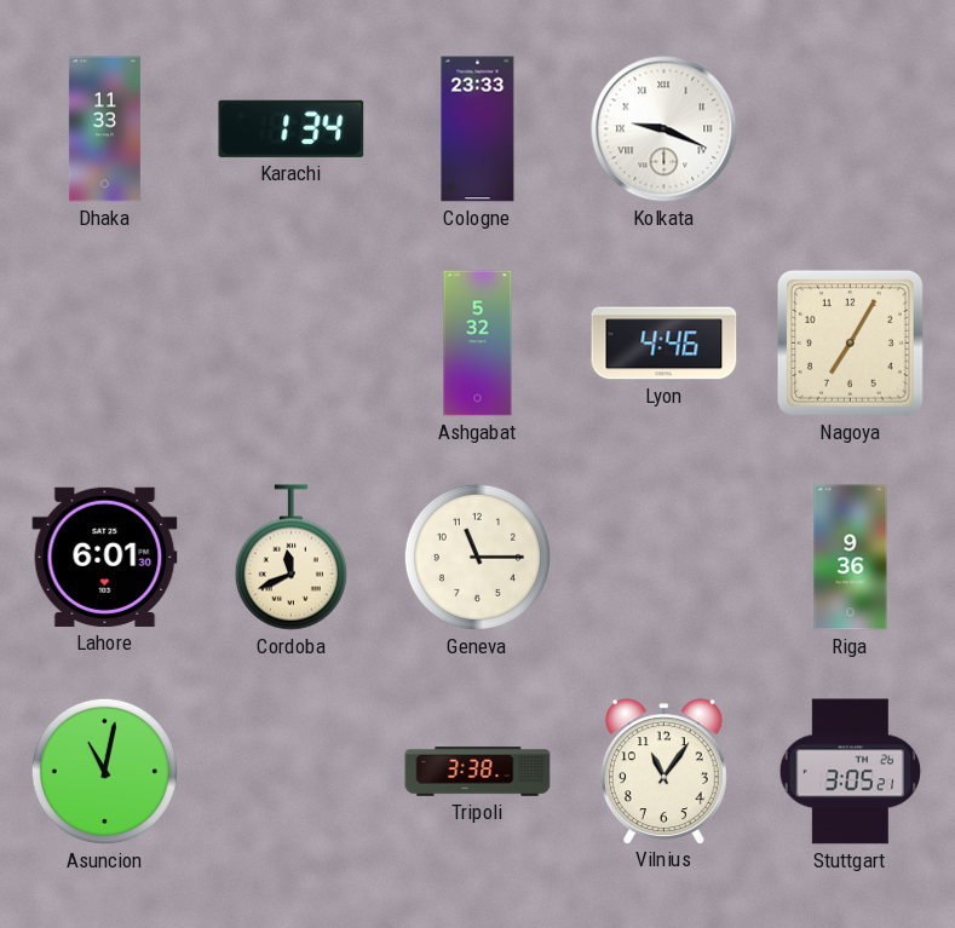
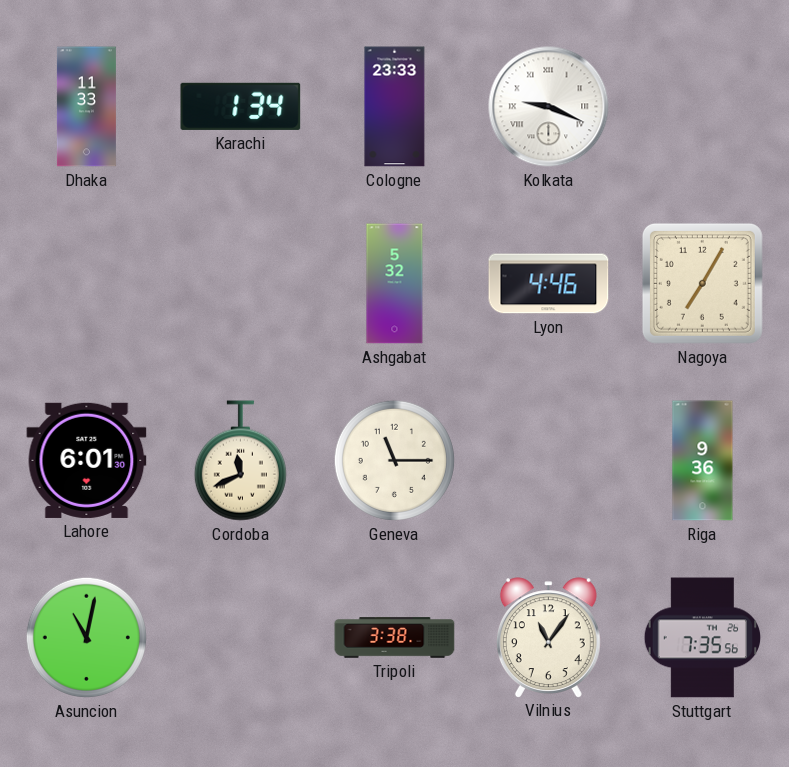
Stuttgart: 3:05 -> 7:35 (702, 638)
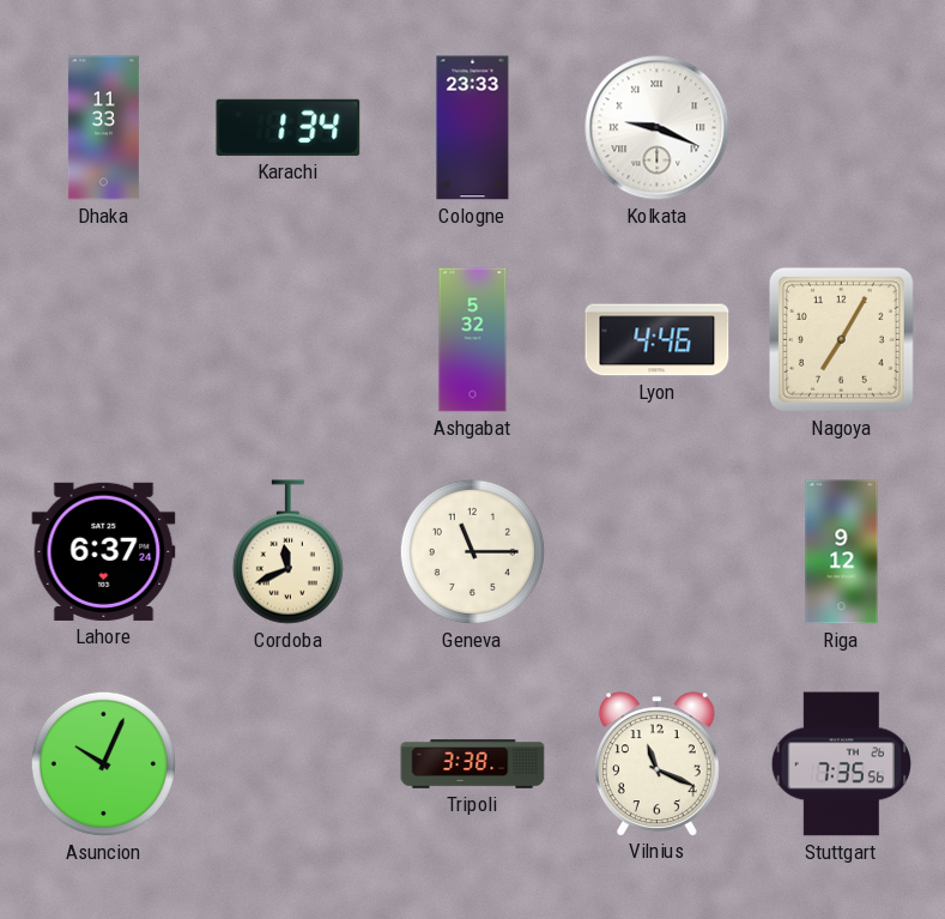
Lahore: 6:01 -> 6:37 (104, 551)
Riga: 9:36 -> 9:12 (842, 552)
Asuncion: 11:02 -> 10:04 (103, 763)
Vilnius: 11:06 -> 11:19 (656, 763)
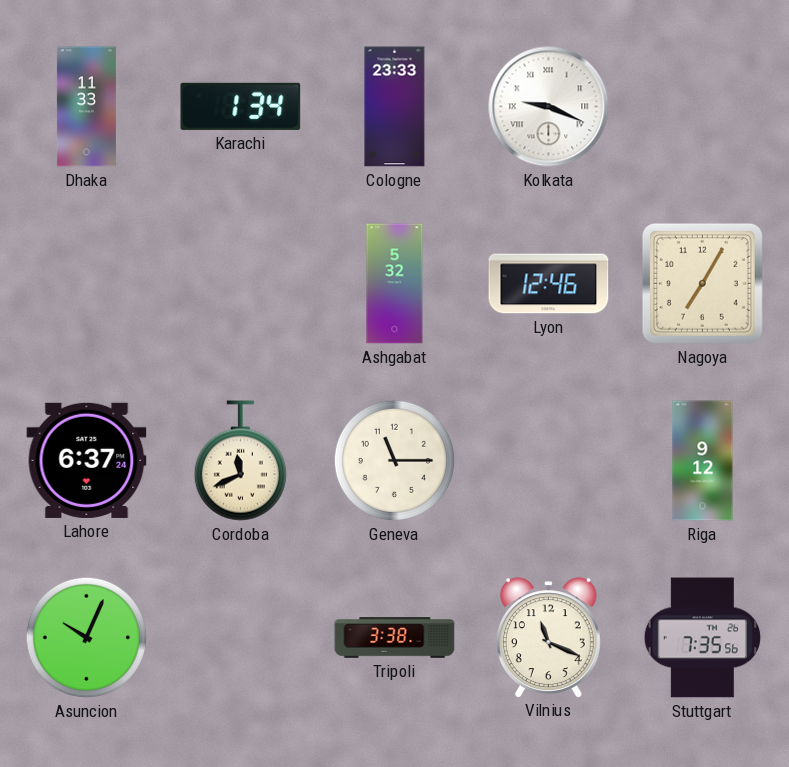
Lyon: 4:46 -> 12:46 (549, 284)
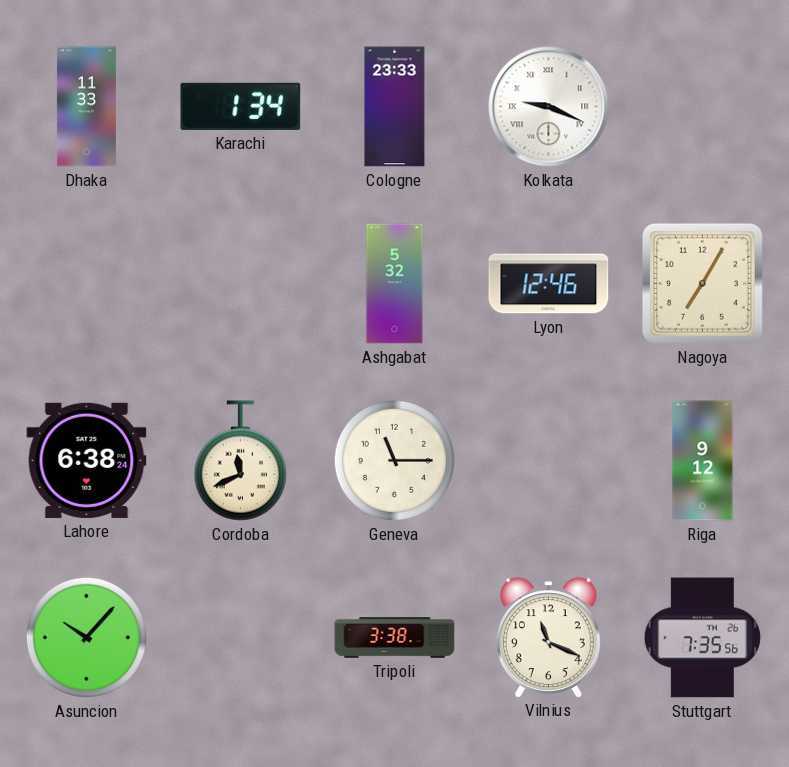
Lahore: 6:37 -> 6:38 (87, 460)
Asuncion: 10:04 -> 10:07 (86, 637)
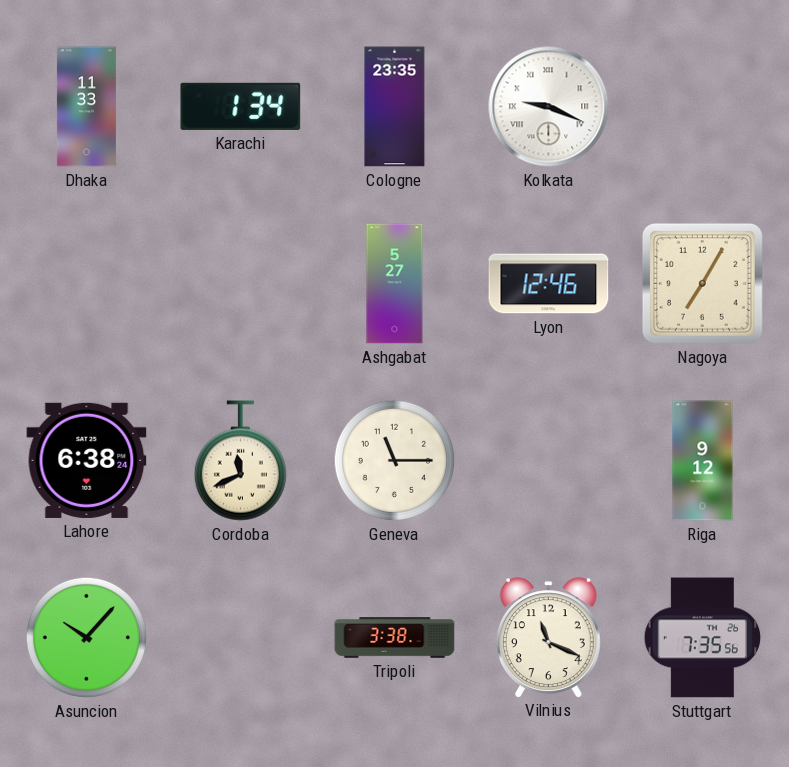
Cologne: 23:33 -> 23:35 (395, 107)
Ashgabat: 5:32 -> 5:27 (395, 284)
